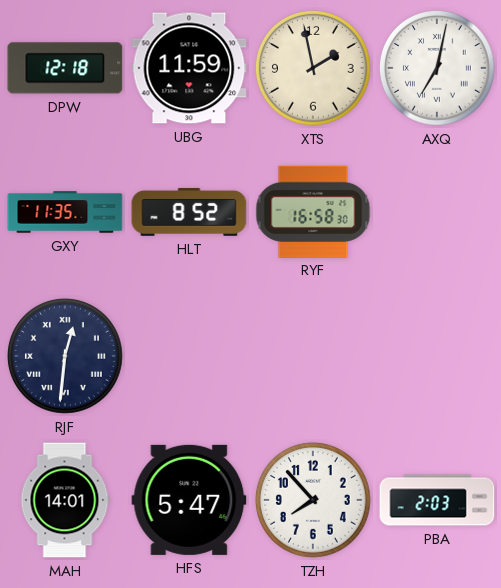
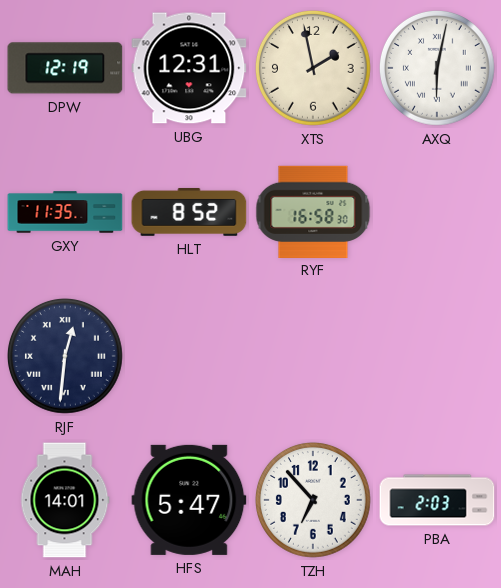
DPW: 12:18 -> 12:19 (65, 68)
UBG: 11:59 -> 12:31 (189, 68)
AXQ: 7:02 -> 6:02 (438, 69)
TZH: 7:53 -> 6:53 (314, 501)
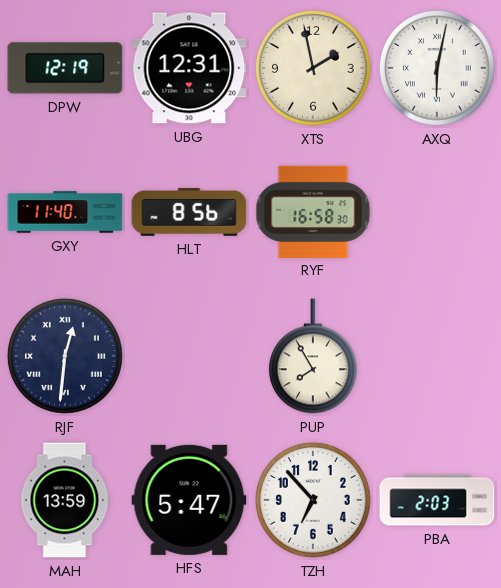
GXY: 11:35 -> 11:40 (65, 212)
HLT: 8:52 -> 8:56 (189, 212)
PUP: none -> 7:55 (313, 356)
MAH: 14:01 -> 13:59 (65, 500)
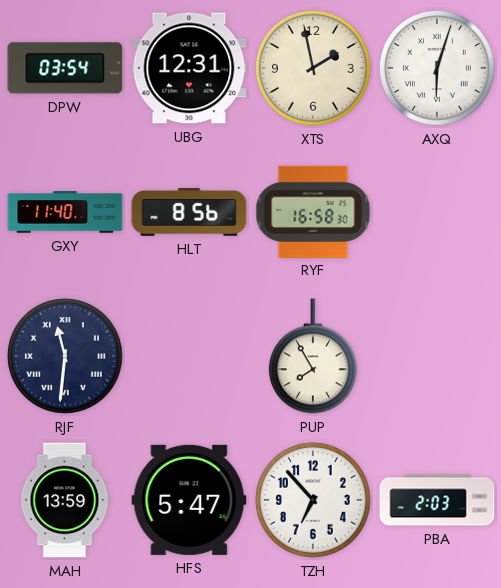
DPW: 12:19 -> 03:54 (65, 68)
AXQ: 6:02 -> 6:03 (438, 69)
RJF: 12:31 -> 11:31 (66, 357)
